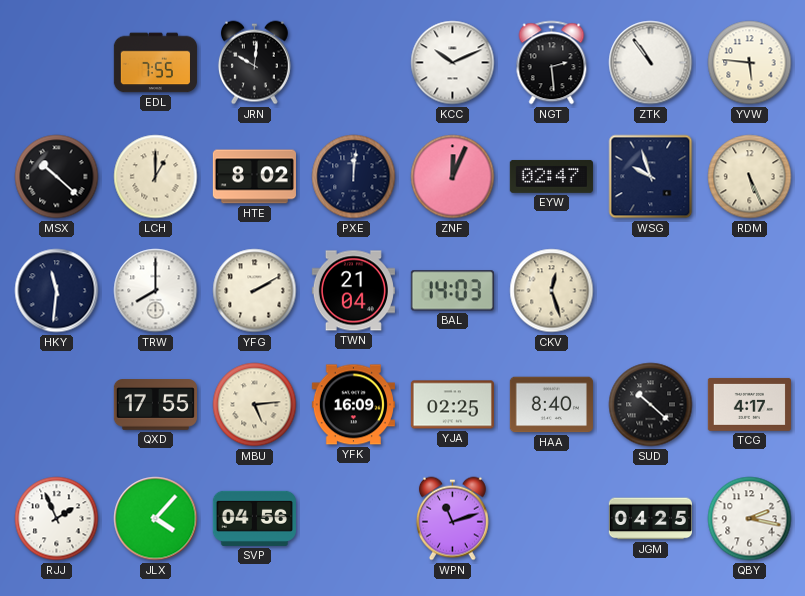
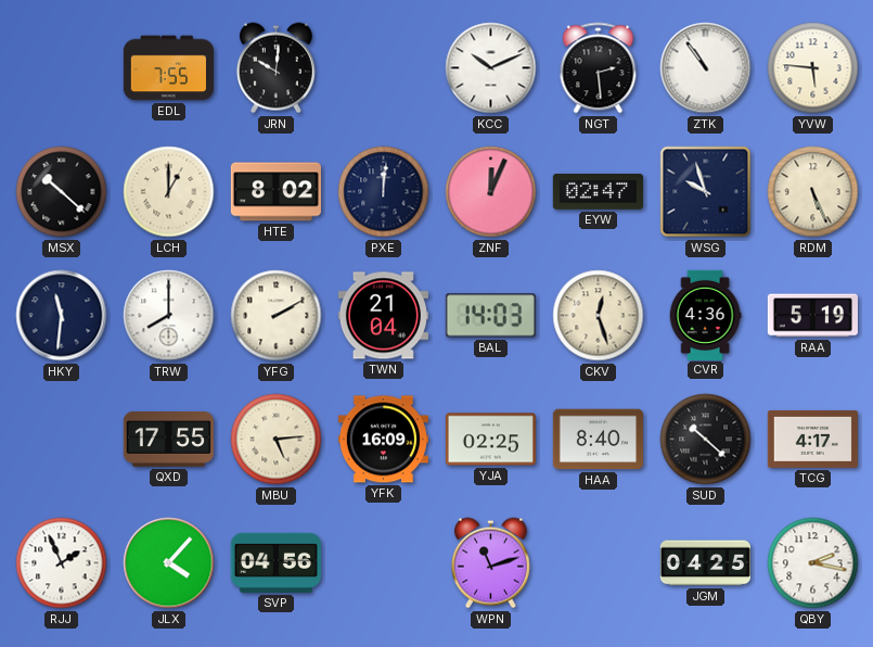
CVR: none -> 4:36 (705, 315)
RAA: none -> 5:19 (812, 316)
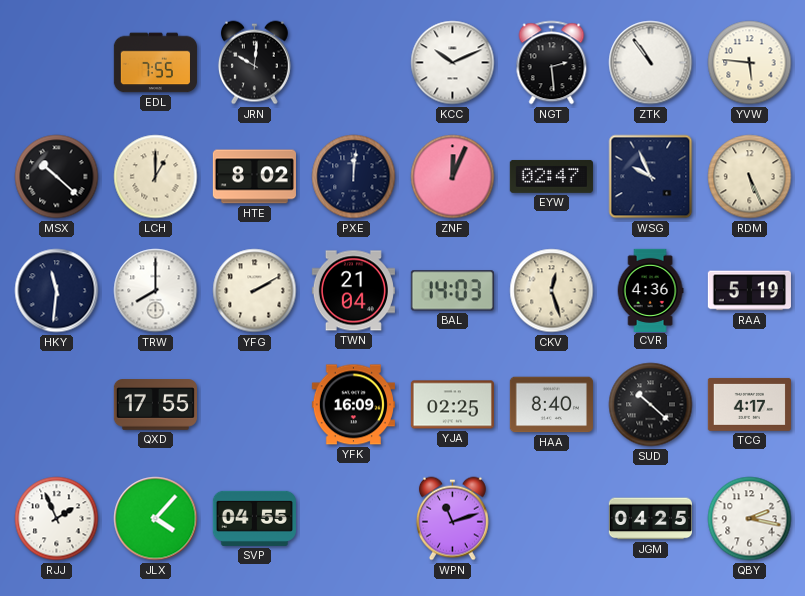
WSG: 9:57 -> 9:56 (651, 177)
MBU: 5:14 -> none (277, 440)
SVP: 04:56 -> 04:55 (254, 518)
